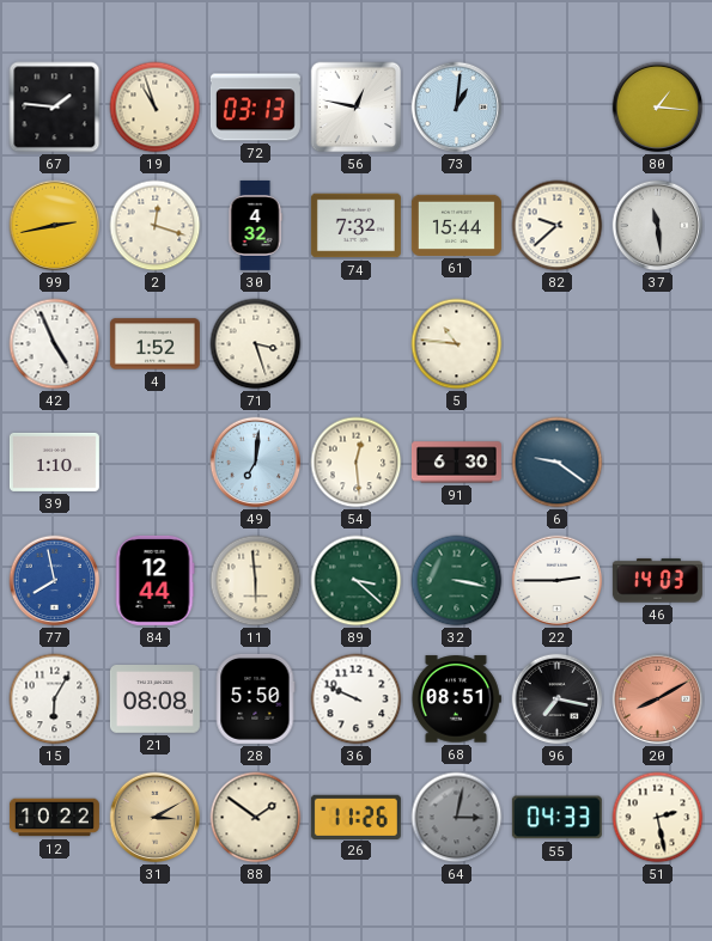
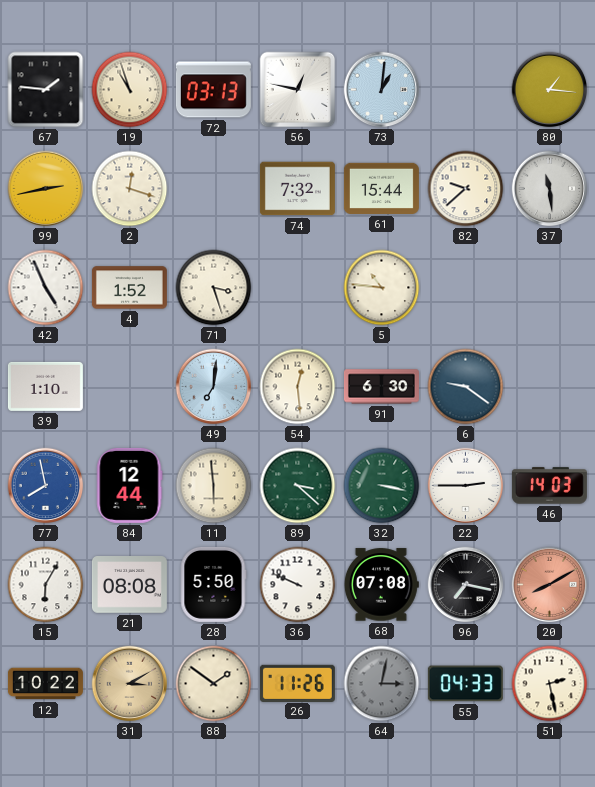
30: 4:32 -> none (255, 225)
68: 08:51 -> 07:08 (381, 585)
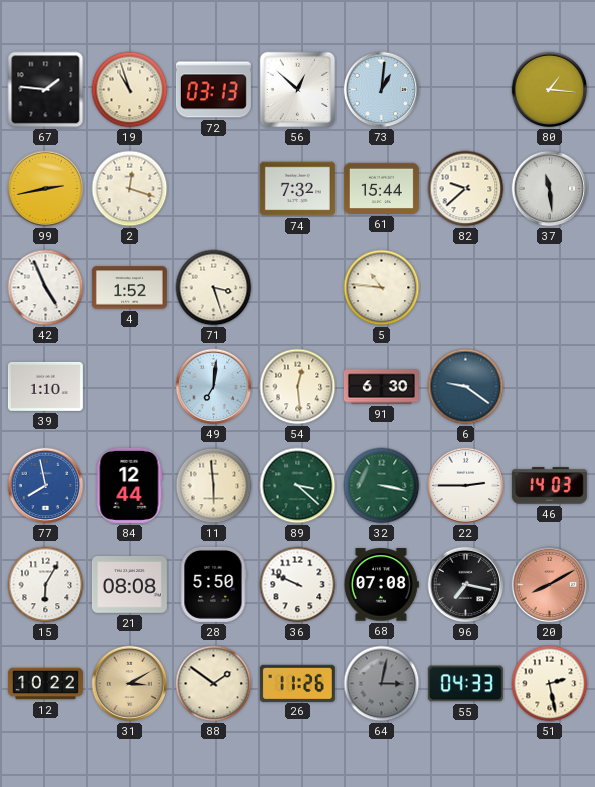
56: 12:47 -> 12:52 (298, 90)
